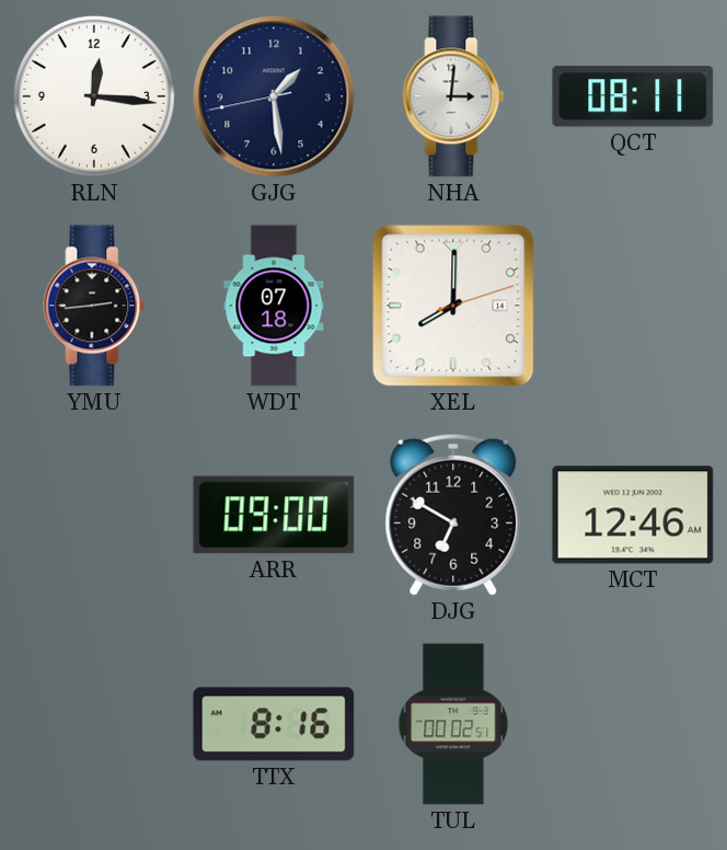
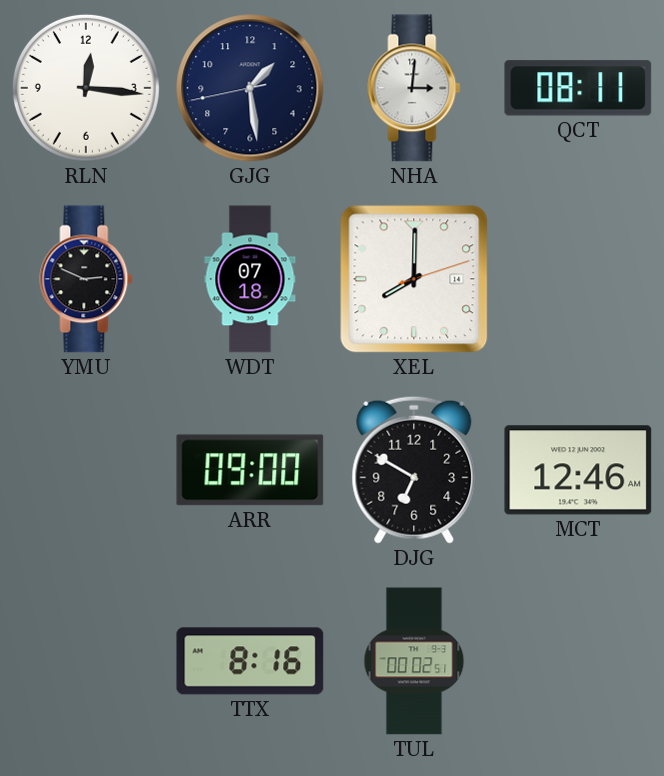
YMU: 2:44 -> 2:49 (86, 279)
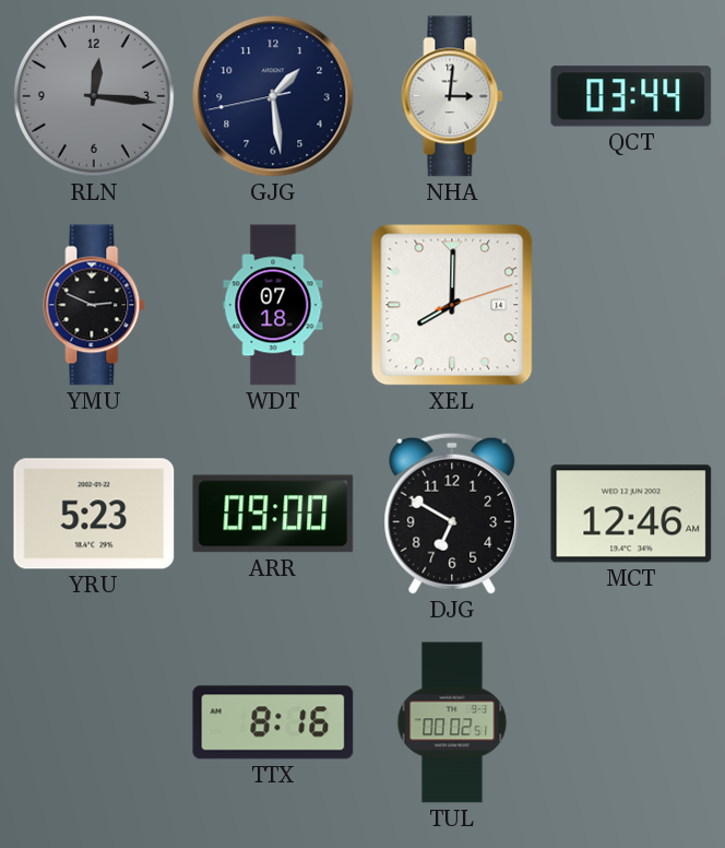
RLN dial: white -> grey (94, 96)
QCT: 08:11 -> 03:44 (631, 96)
YRU: none -> 5:23 (94, 514)
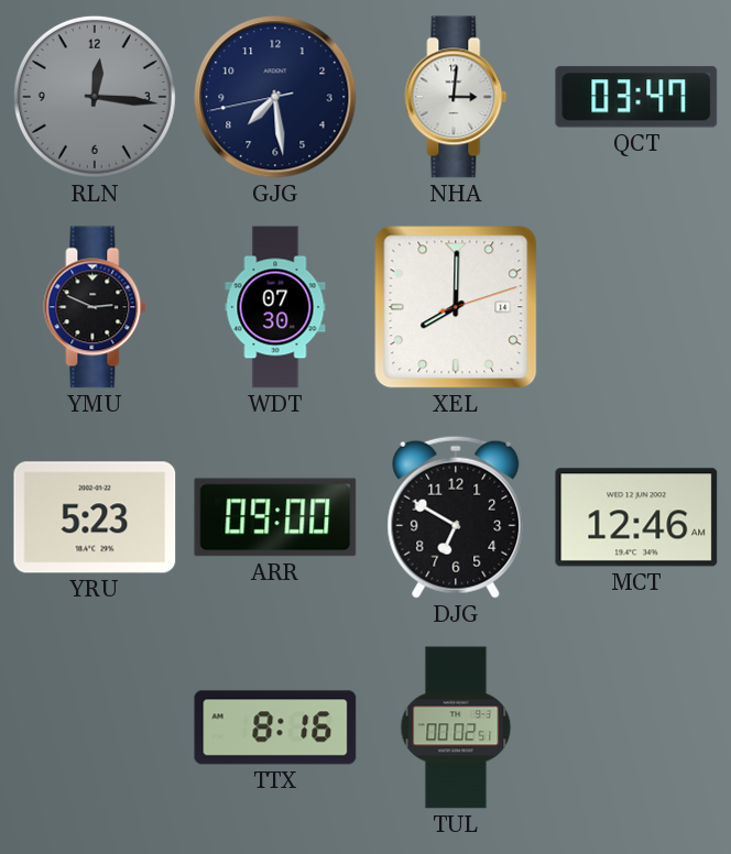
GJG: 1:28 -> 7:28 (275, 97)
QCT: 03:44 -> 03:47 (636, 97)
WDT: 07:18 -> 07:30 (275, 307)
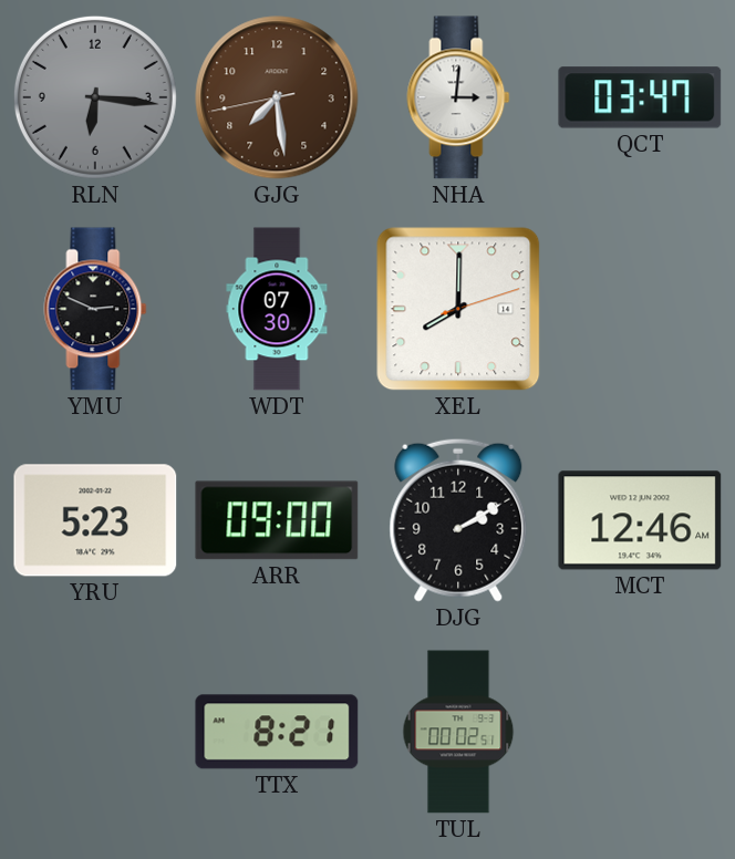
RLN: 12:16 -> 6:16 (95, 97)
GJG dial: navy -> brown (277, 97)
DJG: 6:50 -> 2:10 (458, 520)
TTX: 8:16 -> 8:21 (277, 732)
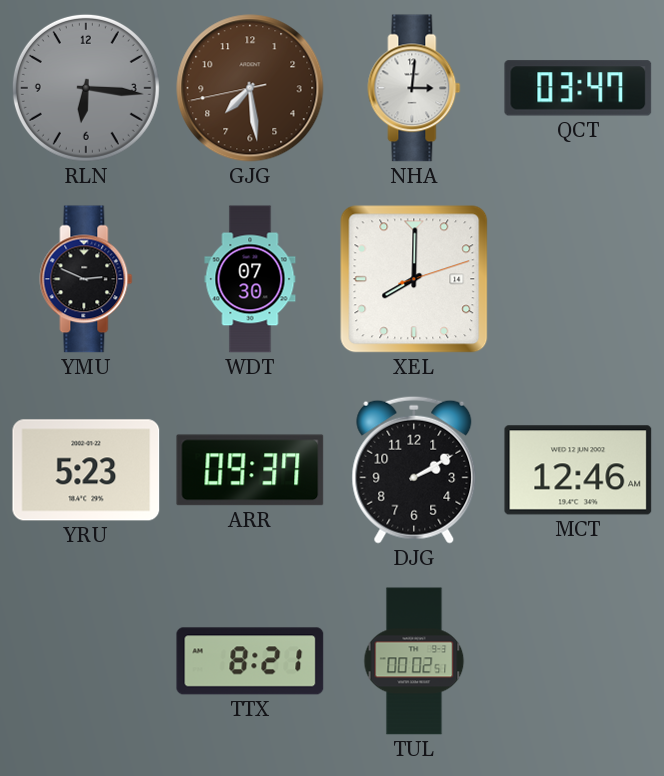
ARR: 09:00 -> 09:37 (250, 470)
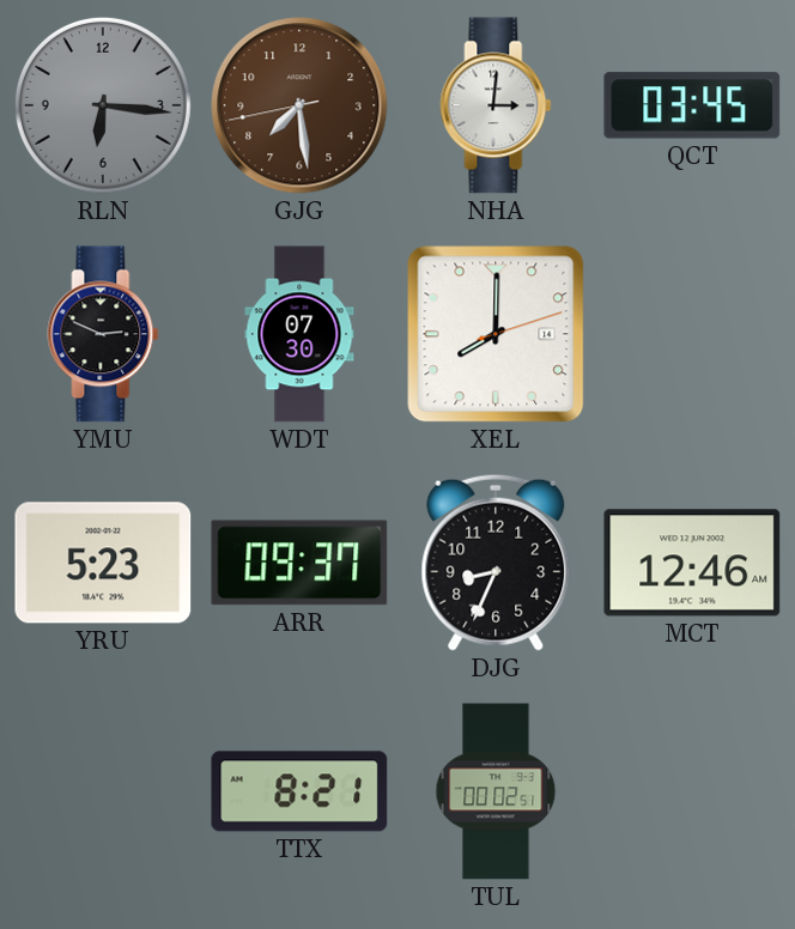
QCT: 03:47 -> 03:45 (692, 105)
DJG: 2:10 -> 8:34 (496, 563)
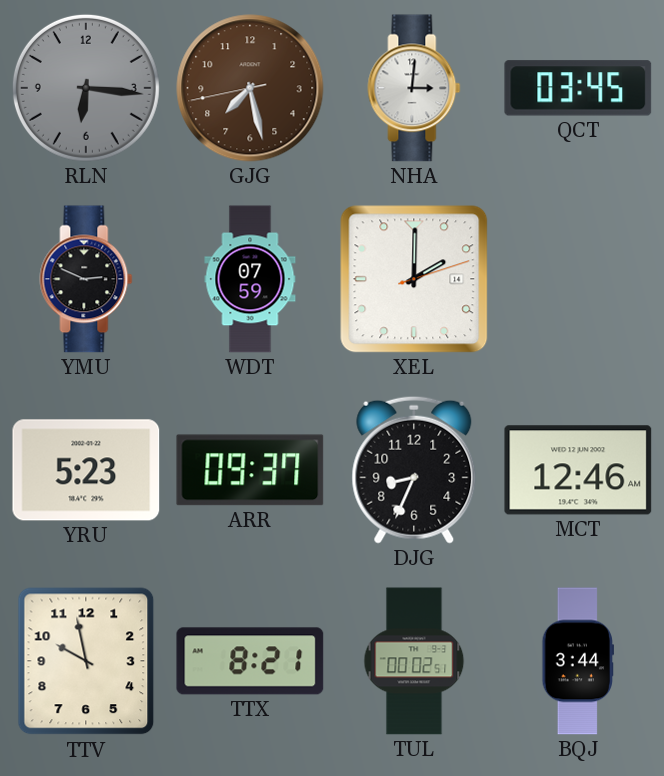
GJG: 7:28 -> 7:27 (250, 88)
WDT: 07:30 -> 07:59 (250, 279)
XEL: 8:00 -> 2:00 (414, 279)
TTV: none -> 9:58 (86, 661)
BQJ: none -> 3:44 (578, 661)
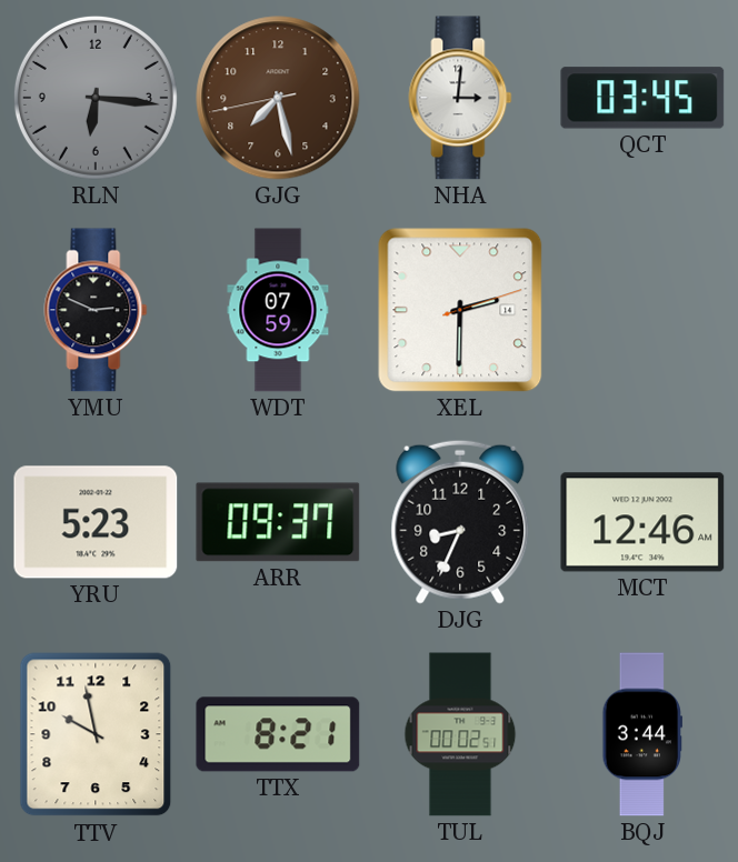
XEL: 2:00 -> 2:30 (460, 310)
